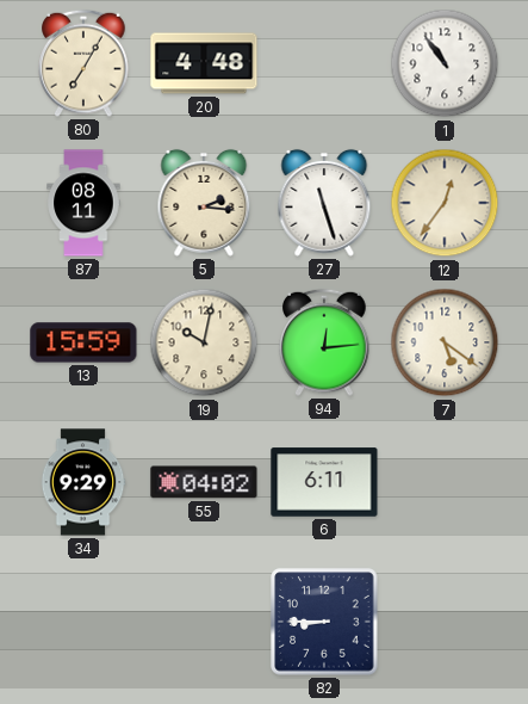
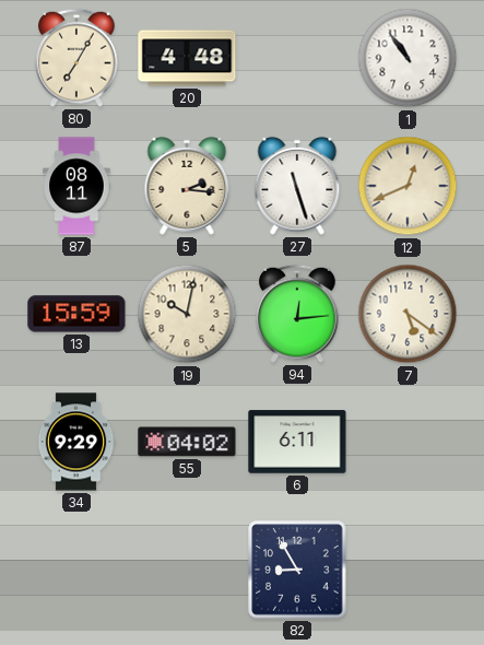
12: 12:36 -> 12:41 (408, 186)
82: 8:45 -> 8:55 (297, 570)
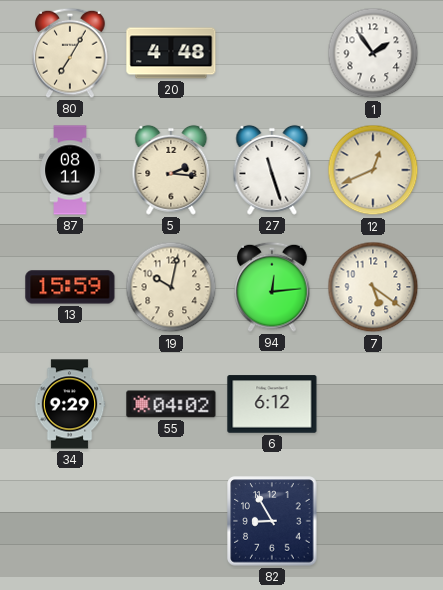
1: 10:54 -> 1:54 (373, 53)
6: 6:11 -> 6:12 (272, 404)
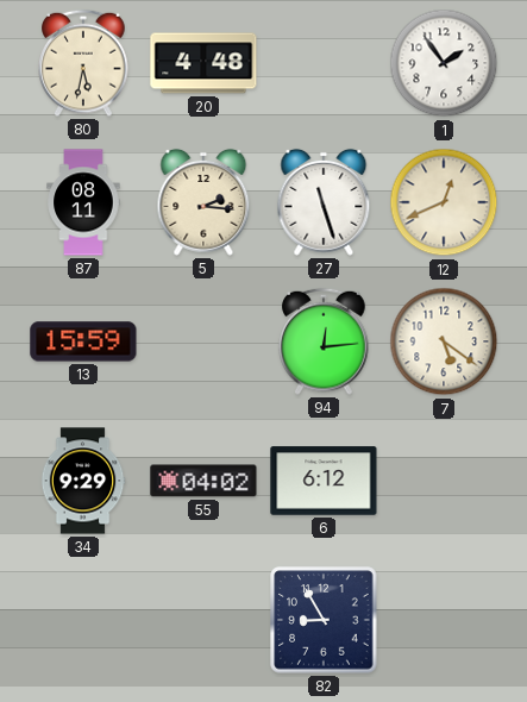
80: 7:05 -> 5:32 (83, 63)
19: 10:02 -> none (171, 287)
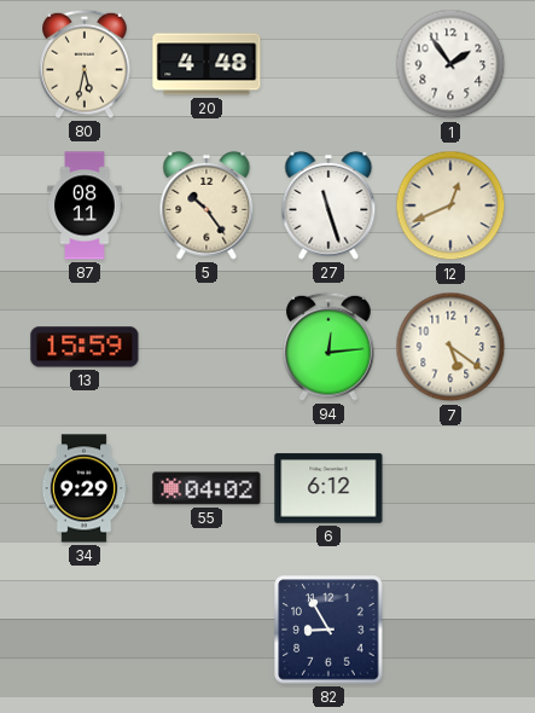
5: 2:16 -> 10:24 (207, 205)
